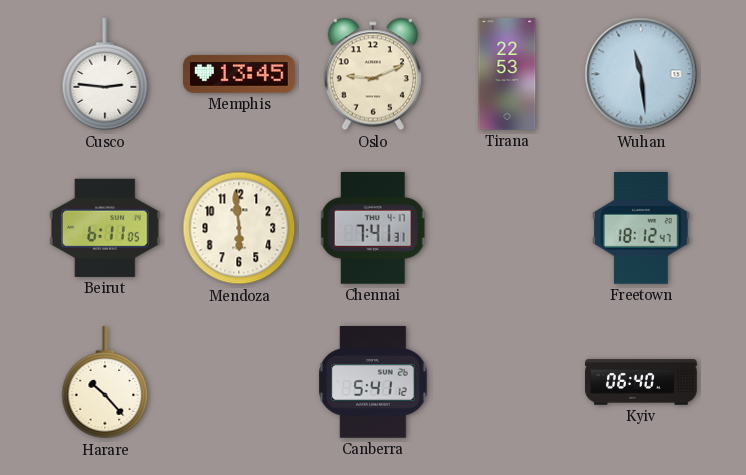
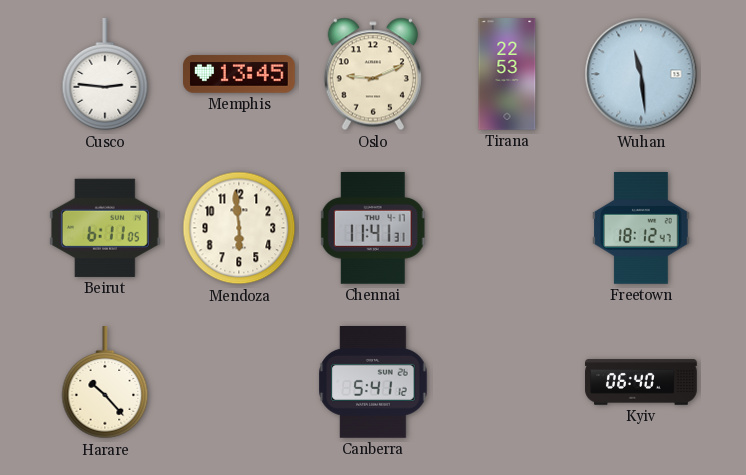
Chennai: 7:41 -> 11:41 (373, 228)
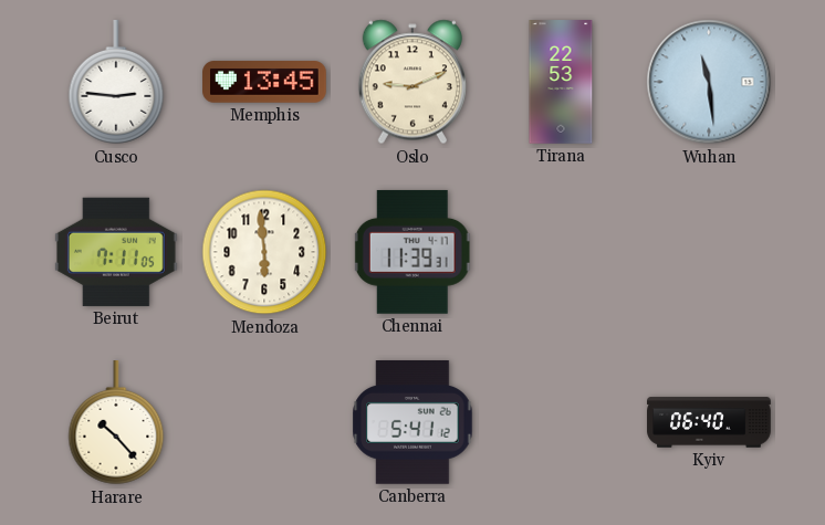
Beirut: 6:11 -> 7:11 (116, 252)
Chennai: 11:41 -> 11:39 (412, 252)
Freetown: 18:12 -> none (642, 229)
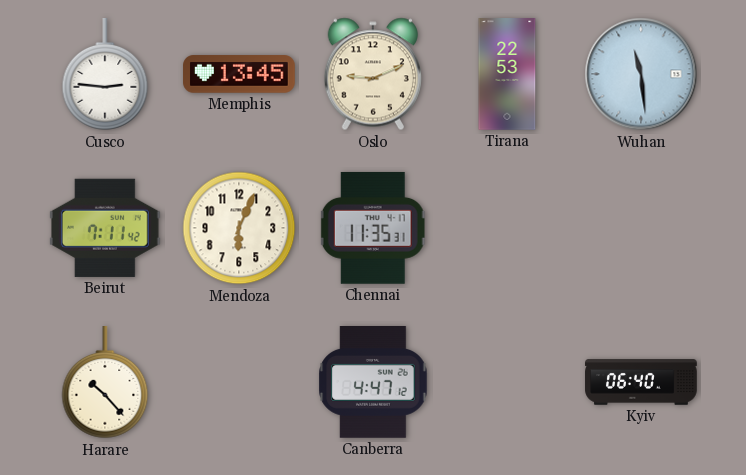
Beirut: 7:11:05 -> 7:11:42 (105, 228)
Mendoza: 5:59 -> 6:04 (239, 228)
Chennai: 11:39 -> 11:35 (373, 228)
Canberra: 5:41 -> 4:47 (373, 383)
